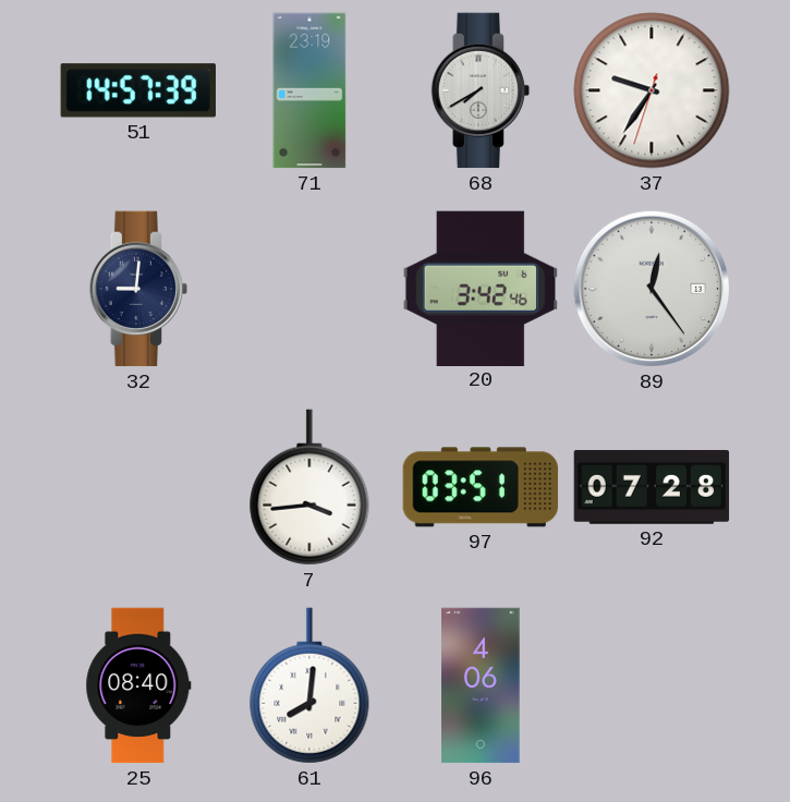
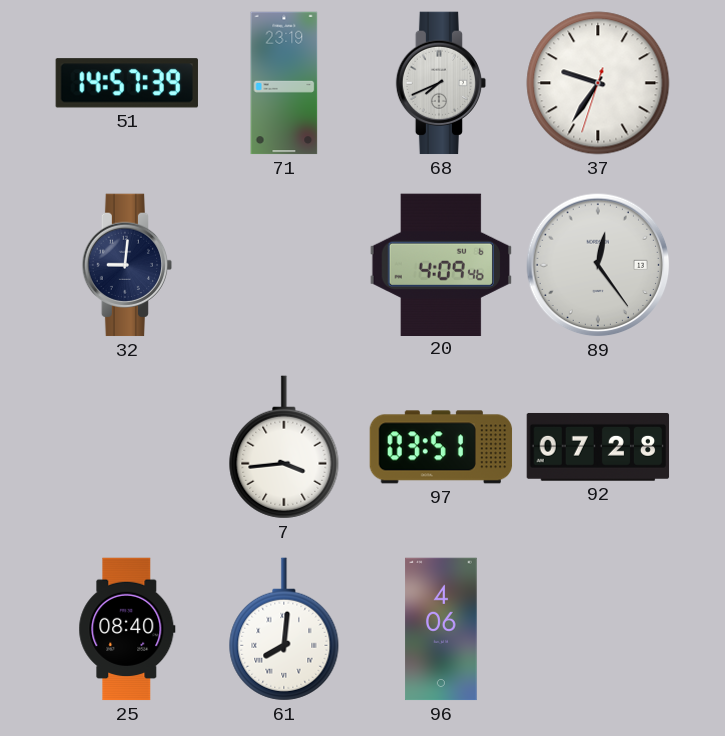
68: 7:40 -> 7:41 (441, 83)
20: 3:42 -> 4:09 (440, 264)
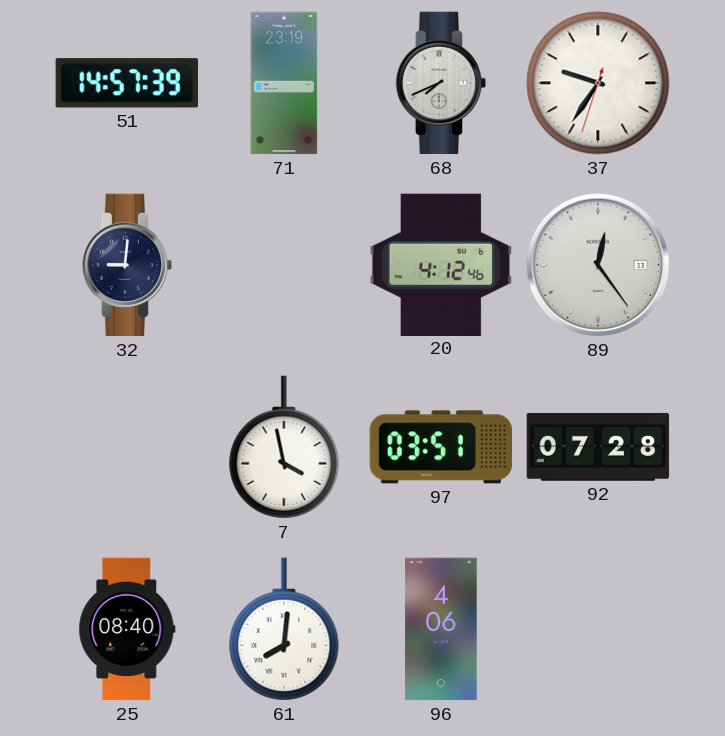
20: 4:09 -> 4:12 (440, 264)
7: 3:44 -> 3:58 (284, 447)
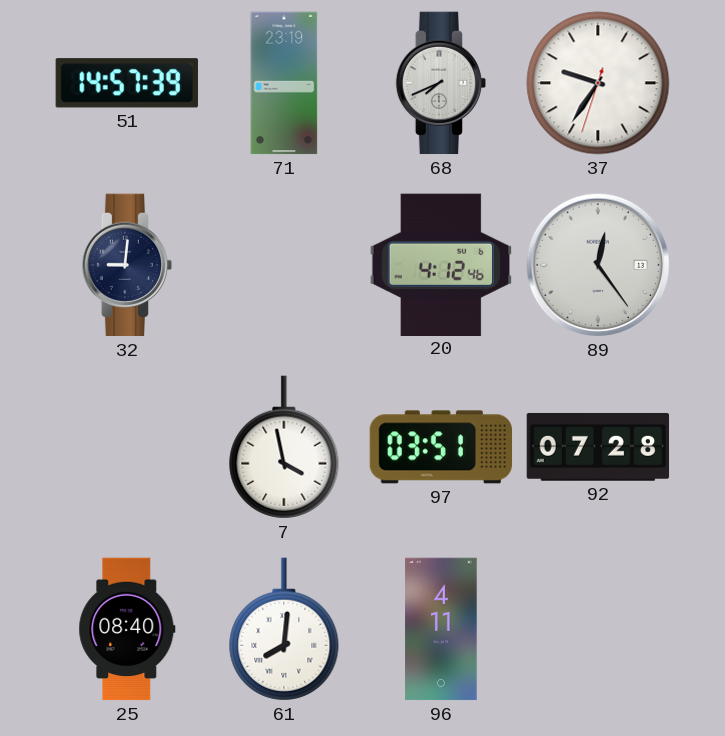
96: 4:06 -> 4:11 (441, 629)
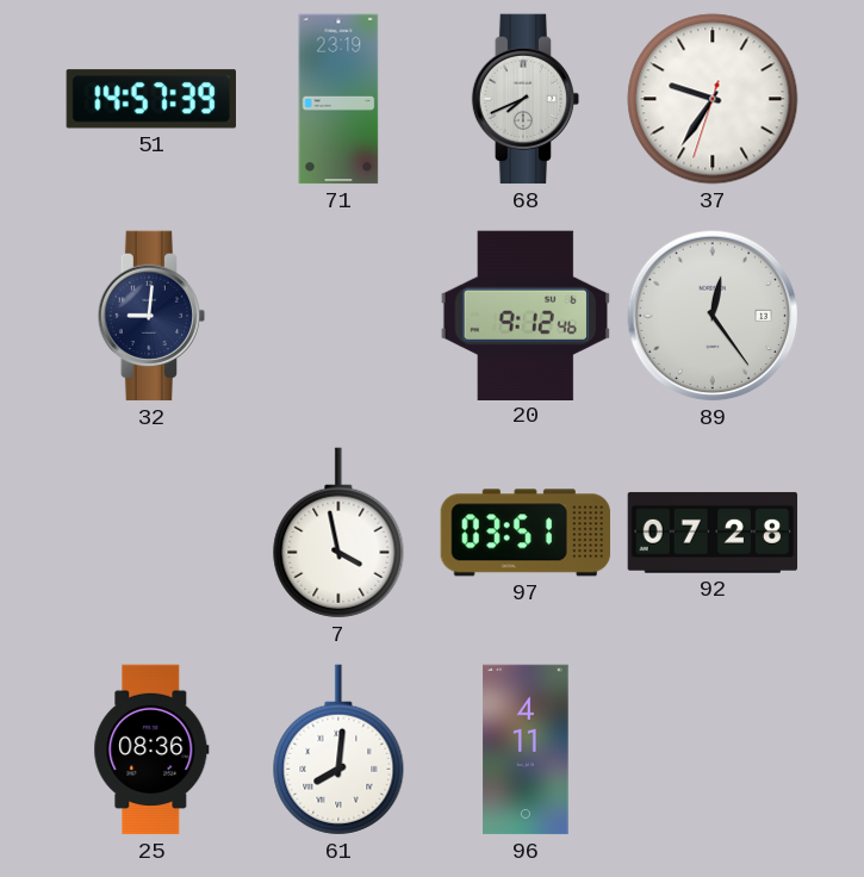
20: 4:12 -> 9:12 (524, 315)
25: 08:40 -> 08:36 (151, 750)
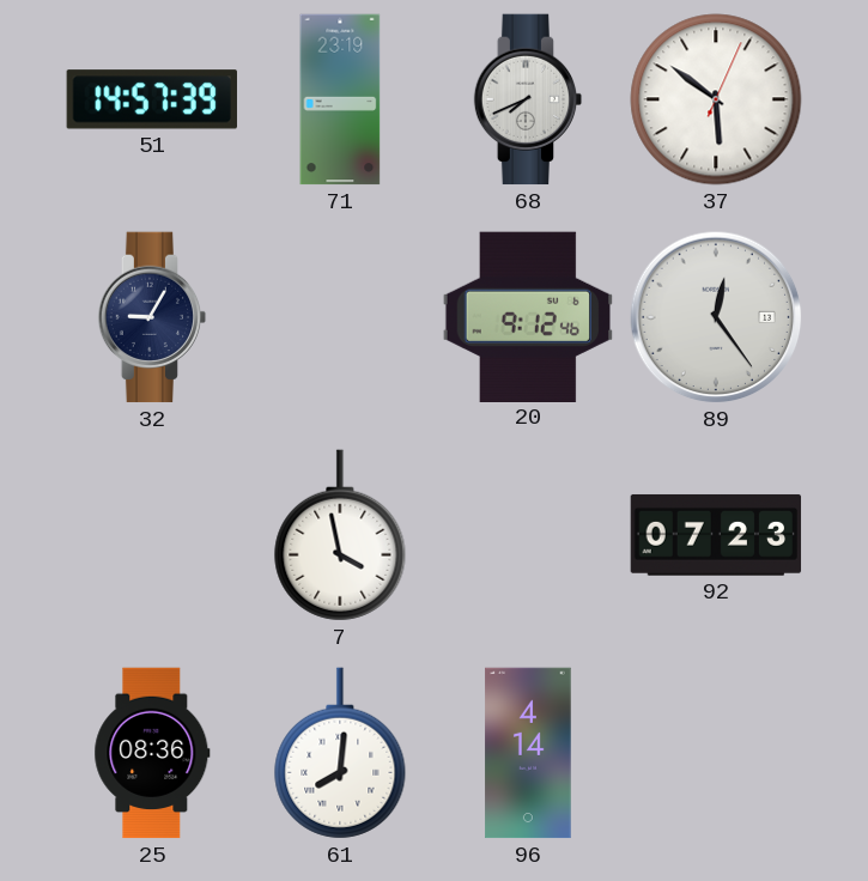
37: 9:35 -> 5:51 (716, 99)
32: 9:01 -> 9:05 (152, 317)
97: 03:51 -> none (526, 533)
92: 07:28 -> 07:23 (716, 535)
96: 4:11 -> 4:14 (528, 753)
